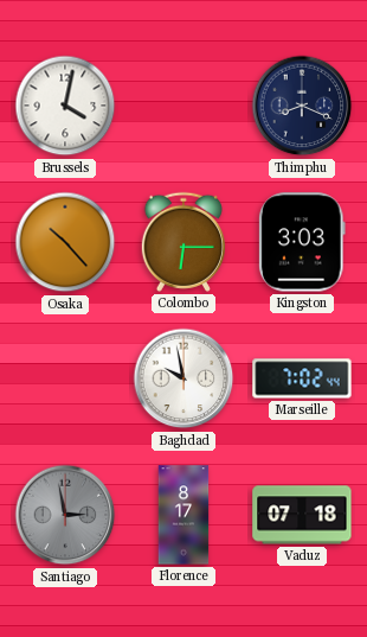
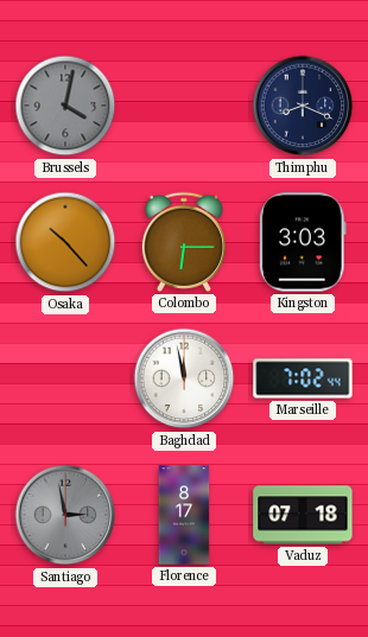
Brussels dial: white -> grey (65, 106)
Baghdad: 9:58 -> 11:58 (184, 378)
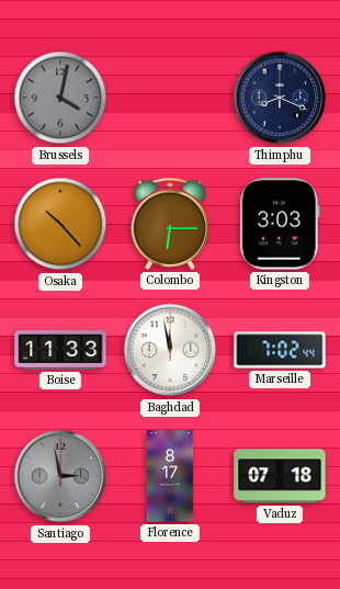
Boise: none -> 11:33 (60, 350)
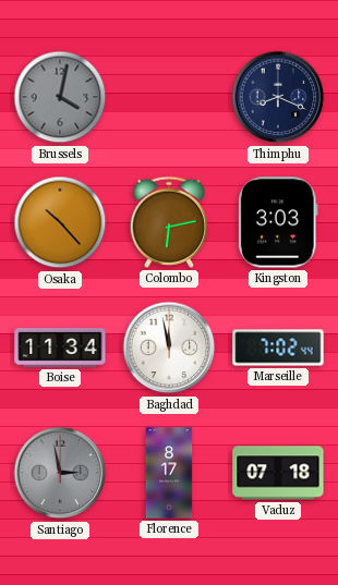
Colombo: 6:15 -> 6:13 (169, 222)
Boise: 11:33 -> 11:34 (60, 348)
